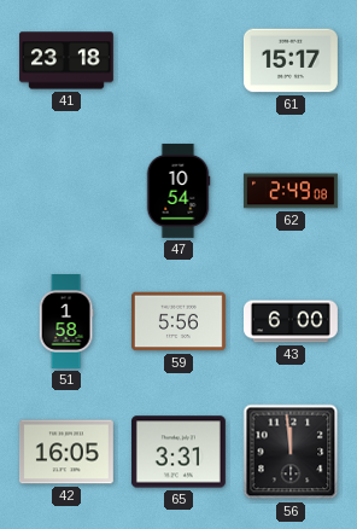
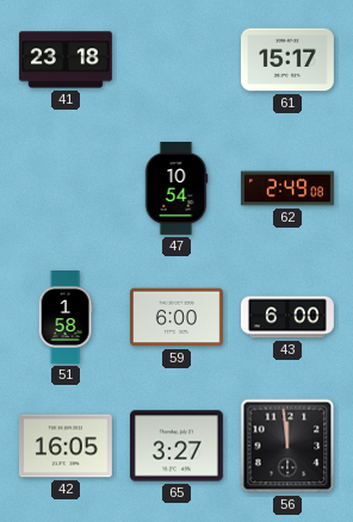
59: 5:56 -> 6:00 (176, 317)
65: 3:31 -> 3:27 (176, 446)
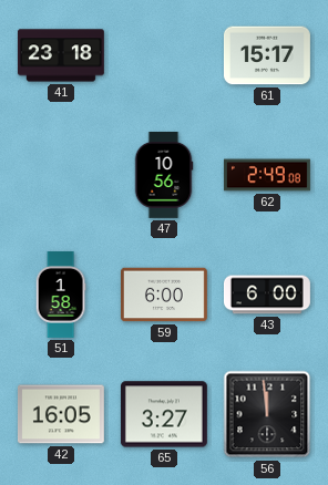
47: 10:54 -> 10:56 (164, 175)
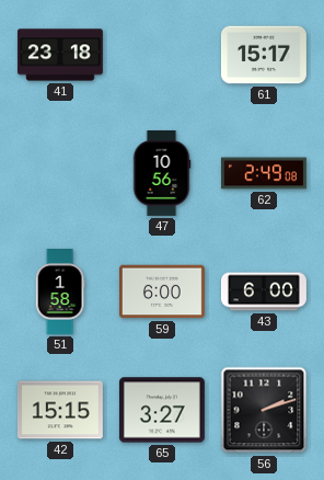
42: 16:05 -> 15:15 (60, 410)
56: 11:59 -> 2:12 (264, 410)
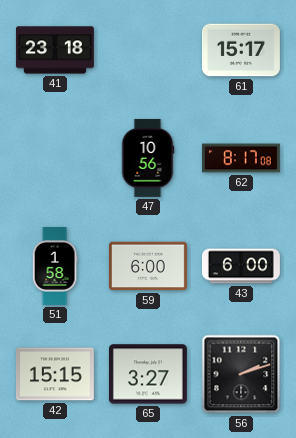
62: 2:49 -> 8:17 (241, 158)
